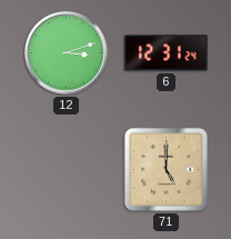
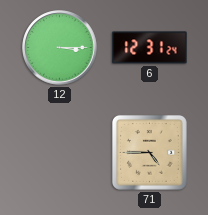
12: 3:12 -> 3:15 (60, 48)
71: 5:00 -> 4:45 (149, 152)
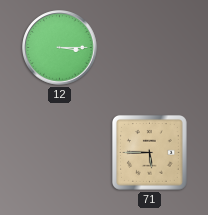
6: 12:31 -> none (150, 48)
71: 4:45 -> 5:45 (149, 152)
